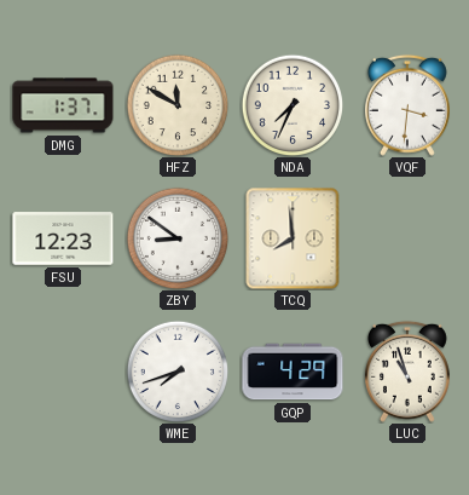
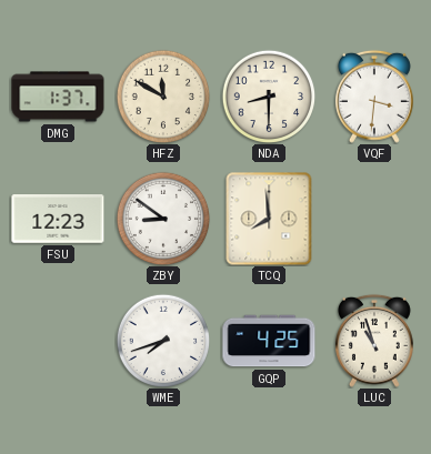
NDA: 7:34 -> 8:30 (269, 97)
GQP: 4:29 -> 4:25 (269, 341)
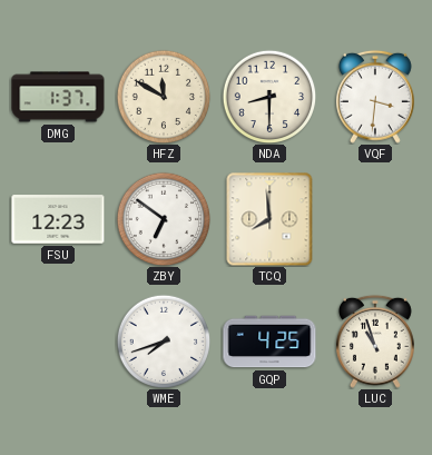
ZBY: 8:51 -> 6:51 (164, 219)
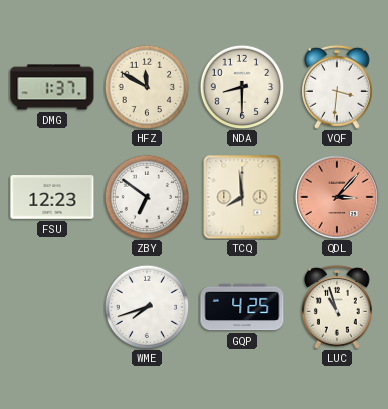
QDL: none -> 3:07 (337, 197)
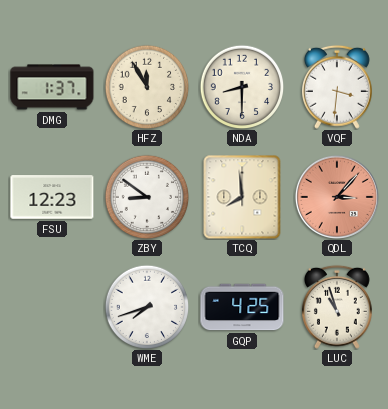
HFZ: 11:50 -> 11:55 (147, 87)
ZBY: 6:51 -> 8:51 (147, 197)
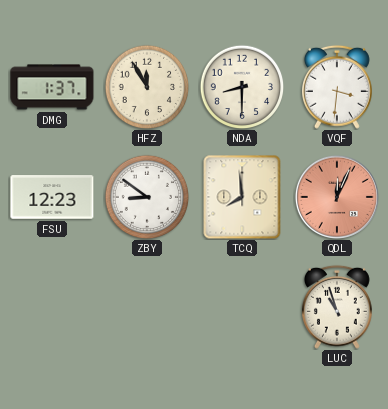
QDL: 3:07 -> 12:04 (337, 197)
WME: 7:42 -> none (147, 307)
GQP: 4:25 -> none (242, 307)
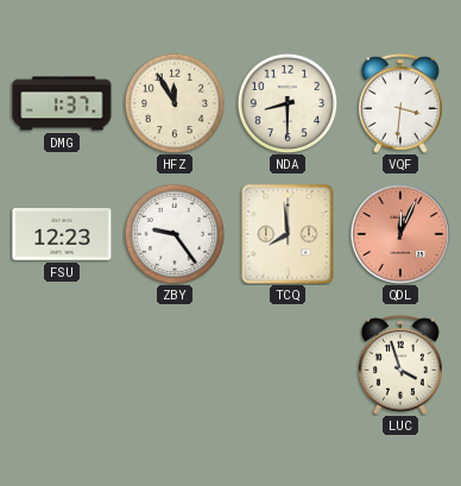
ZBY: 8:51 -> 9:24 (175, 234)
LUC: 10:57 -> 3:57 (400, 365)
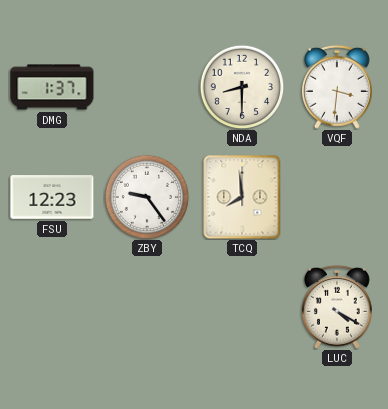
HFZ: 11:55 -> none (175, 103)
QDL: 12:04 -> none (400, 234)
LUC: 3:57 -> 4:20 (337, 307)
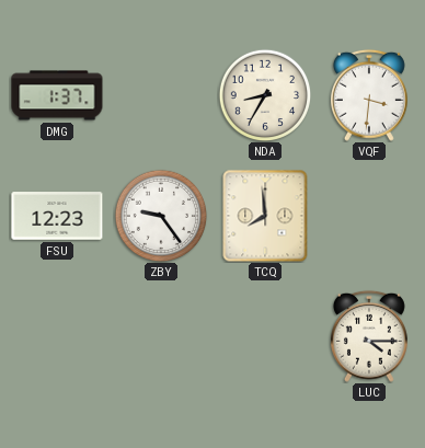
NDA: 8:30 -> 8:35 (265, 95)
LUC: 4:20 -> 4:15 (369, 336)
